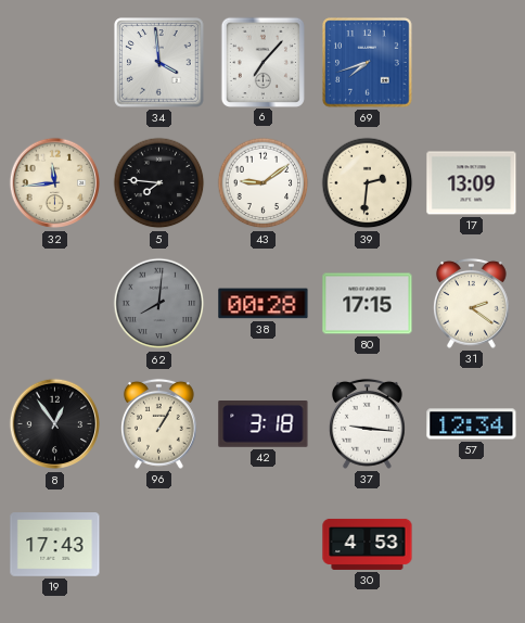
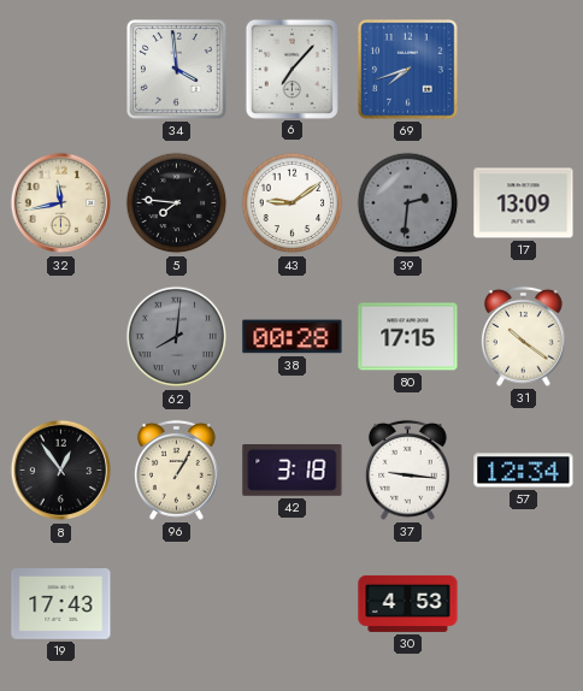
32: 11:44 -> 11:43 (61, 203)
39 dial: cream -> grey (408, 203)
31: 2:21 -> 10:21 (524, 336)
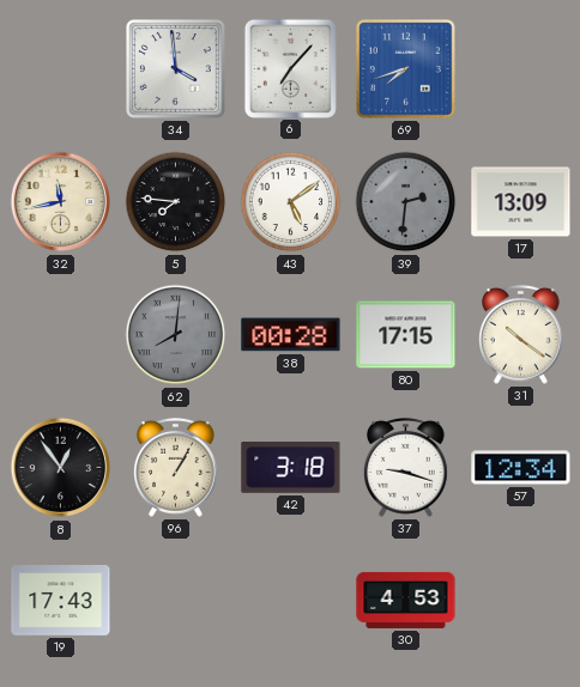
43: 9:09 -> 5:09 (291, 202)
37: 9:16 -> 9:18 (406, 467)
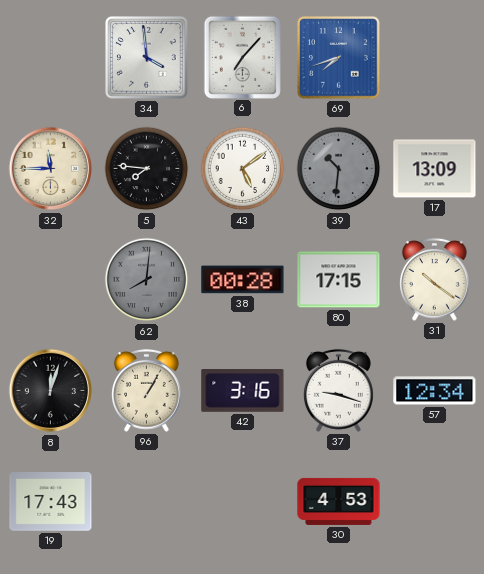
32: 11:43 -> 11:45 (51, 169)
39: 2:31 -> 10:31 (339, 169)
8: 12:54 -> 12:03 (51, 391)
42: 3:18 -> 3:16 (243, 391)
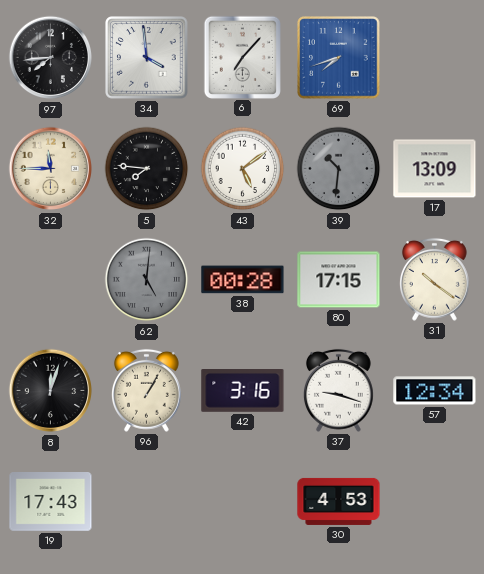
97: none -> 7:44 (51, 58)
62: 8:01 -> 5:01 (147, 280)
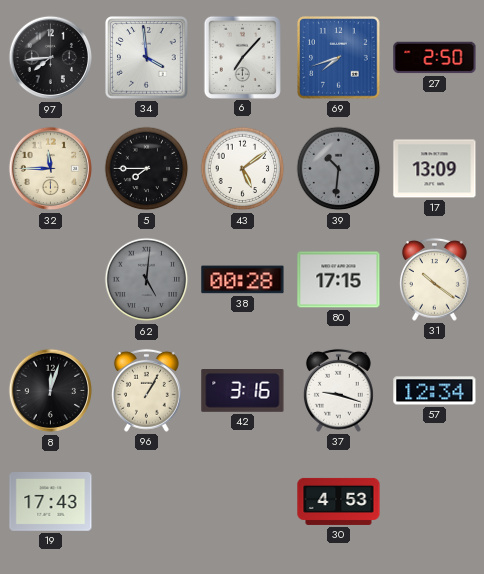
27: none -> 2:50 (435, 58)
5: 7:46 -> 7:45 (147, 169)
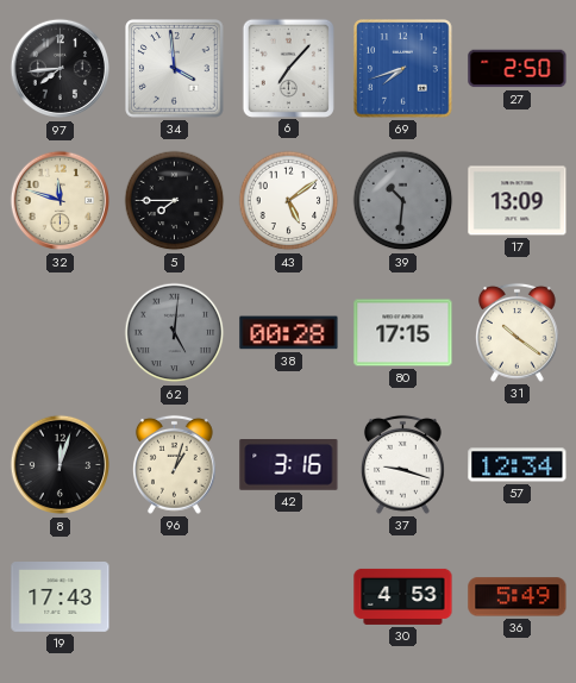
32: 11:45 -> 11:48 (61, 201)
96: 1:05 -> 1:03 (175, 464)
36: none -> 5:49 (518, 597)
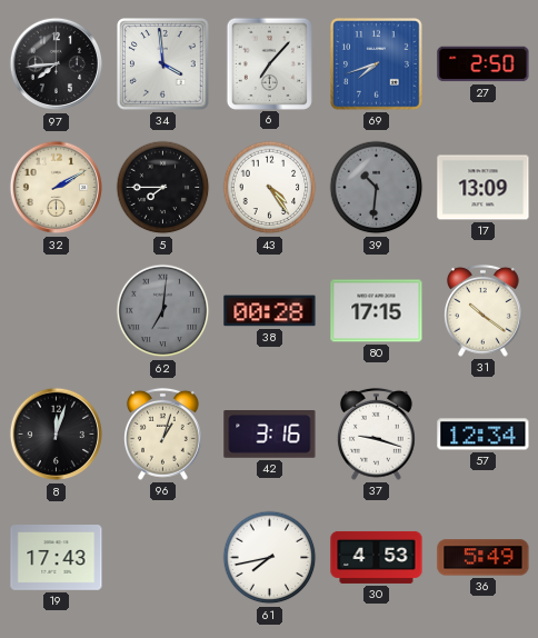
32: 11:48 -> 2:10 (57, 188)
43: 5:09 -> 4:24 (270, 188)
62: 5:01 -> 7:01 (163, 311)
61: none -> 7:43 (270, 558)
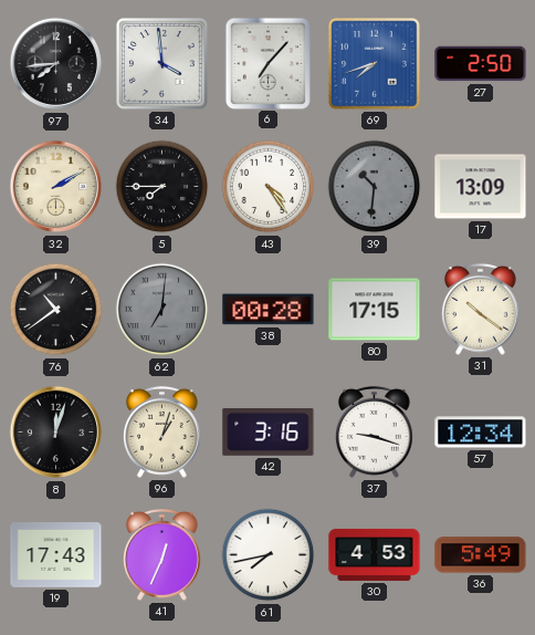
76: none -> 10:39 (56, 310)
41: none -> 12:34 (162, 554)
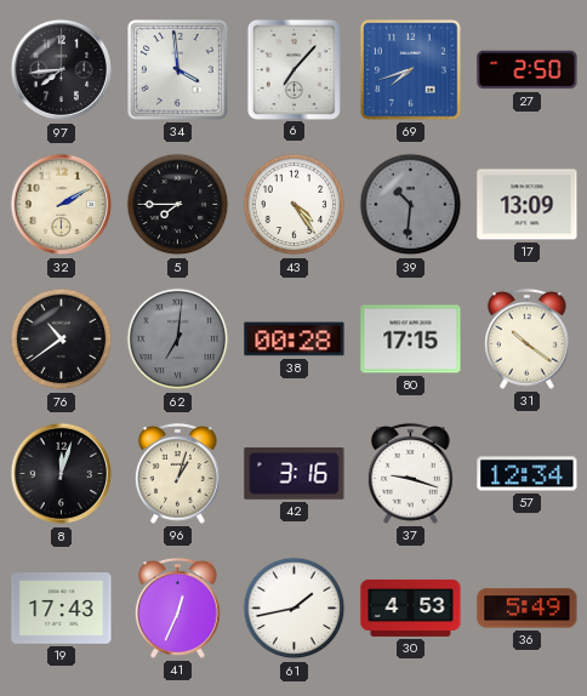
61: 7:43 -> 1:43 (295, 609)
